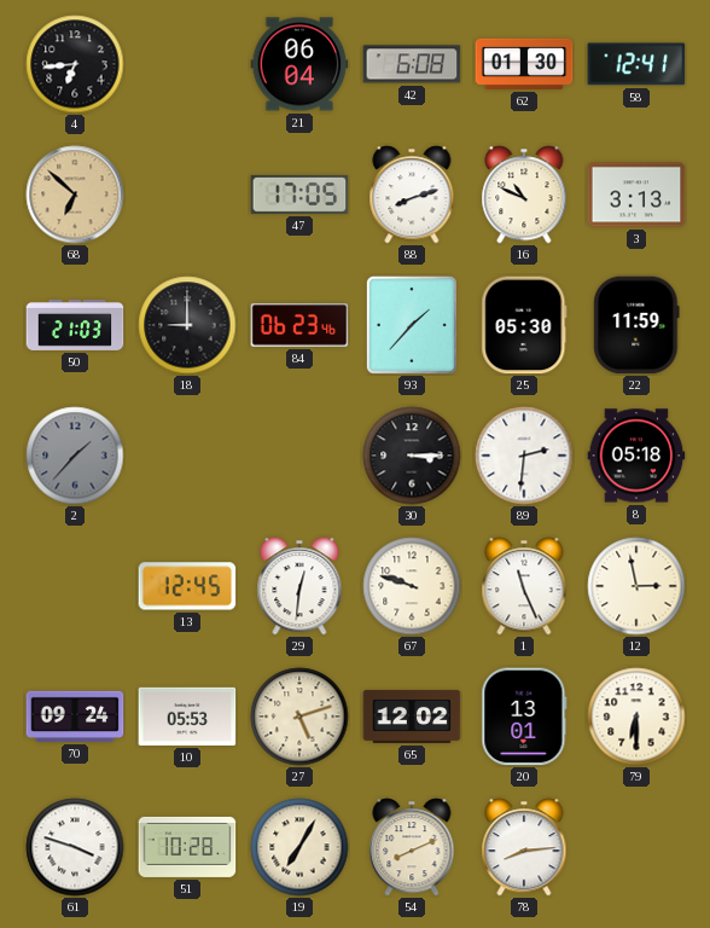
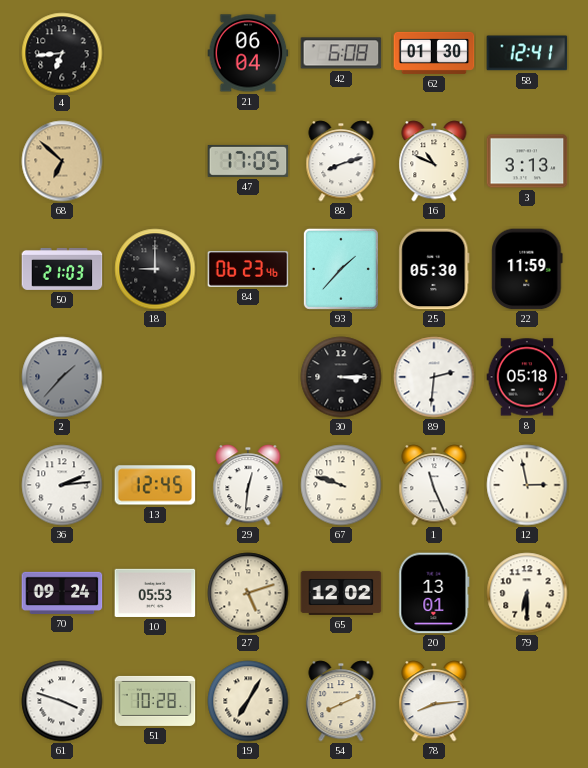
36: none -> 2:14 (62, 485)
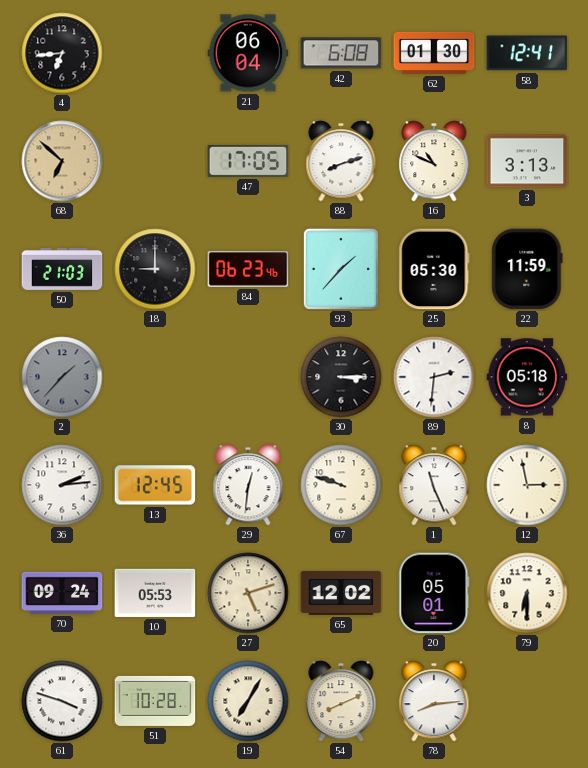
20: 13:01 -> 05:01 (434, 593)
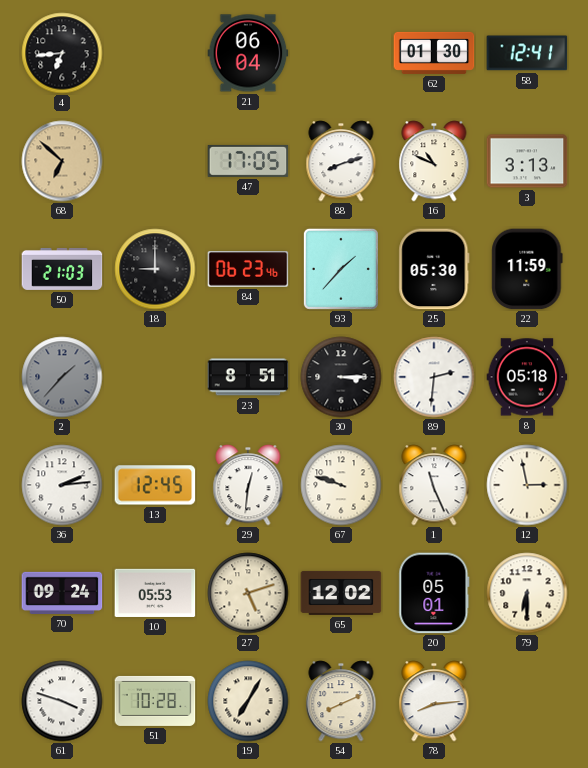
42: 6:08 -> none (341, 53)
23: none -> 8:51 (248, 377)
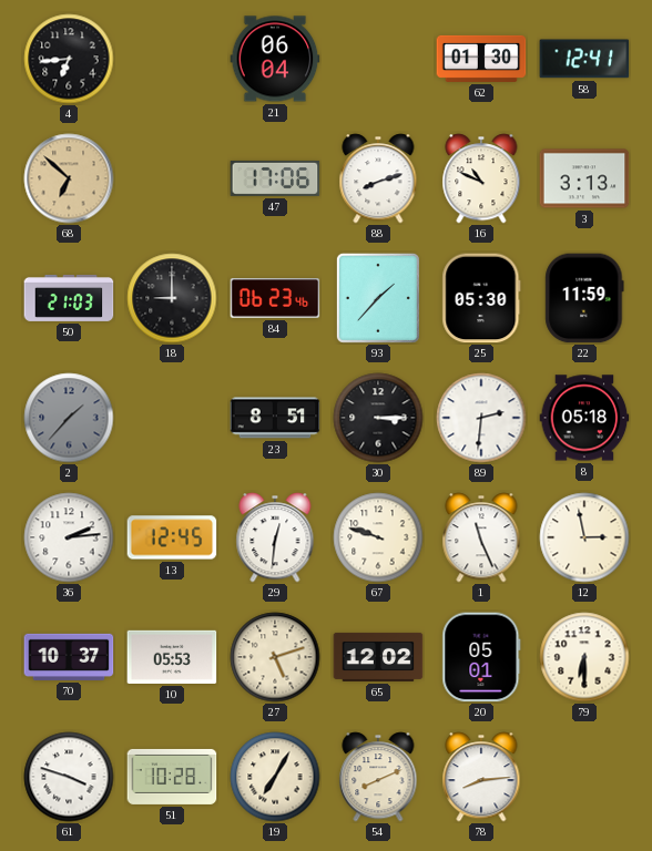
47: 17:05 -> 17:06 (275, 178)
70: 09:24 -> 10:37 (69, 657)
